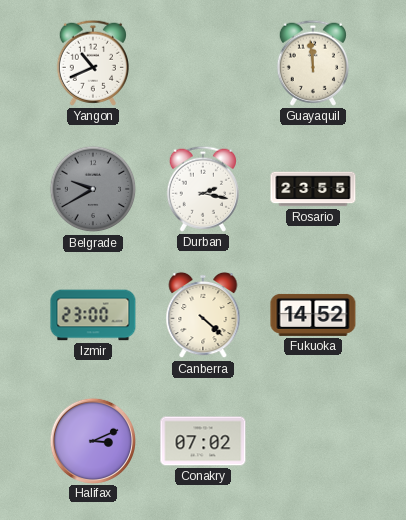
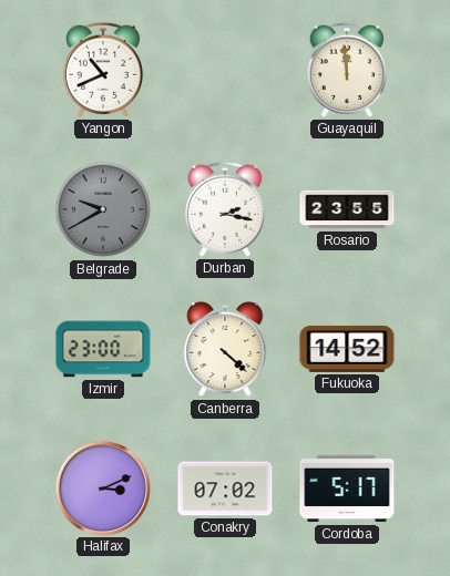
Cordoba: none -> 5:17 (347, 488)
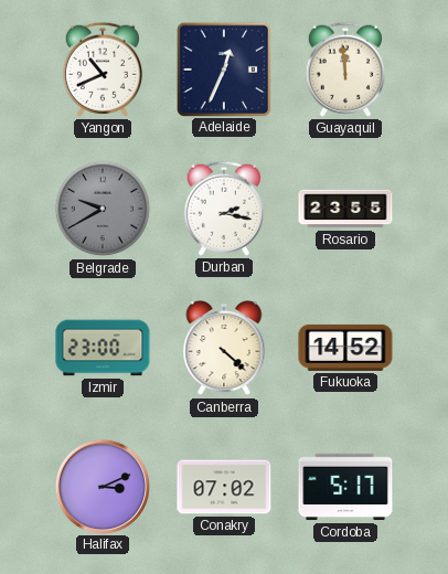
Adelaide: none -> 12:34 (223, 68)
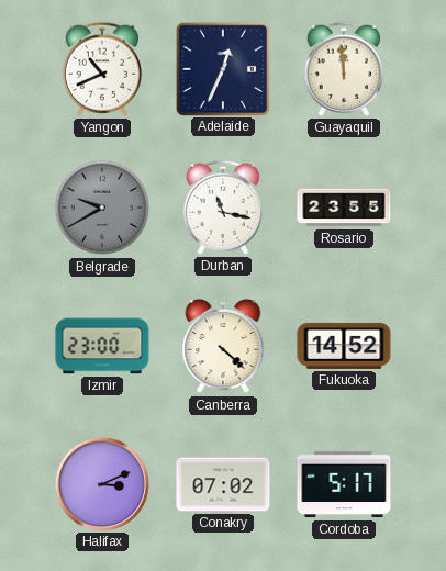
Durban: 2:17 -> 11:17 (223, 208)
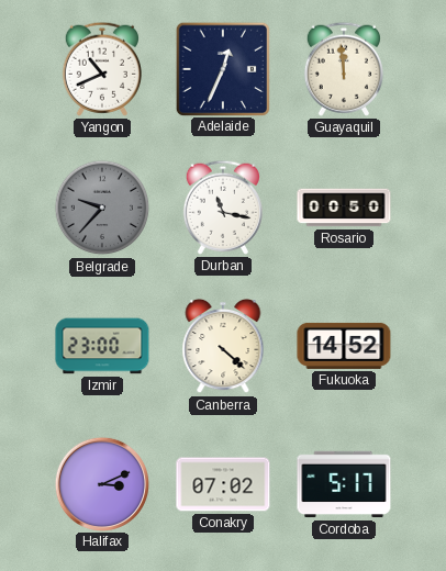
Belgrade: 9:40 -> 9:37 (102, 208)
Rosario: 23:55 -> 00:50 (344, 208)
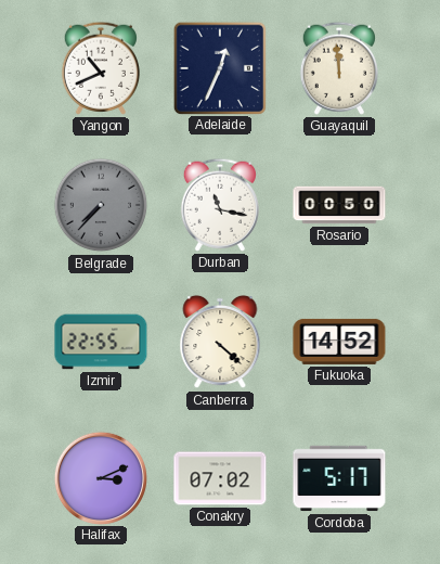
Belgrade: 9:37 -> 7:37 (101, 205)
Izmir: 23:00 -> 22:55 (101, 342)
